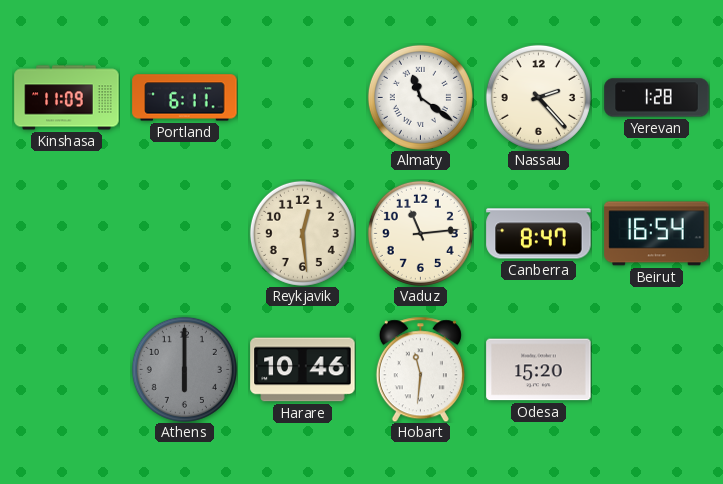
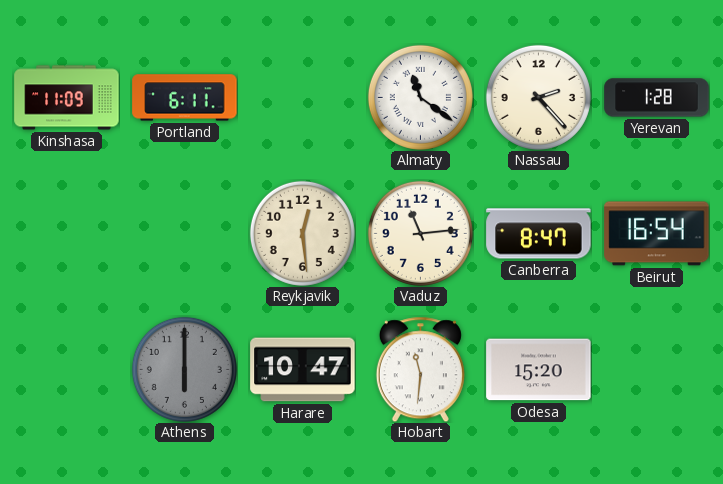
Harare: 10:46 -> 10:47 (303, 370)
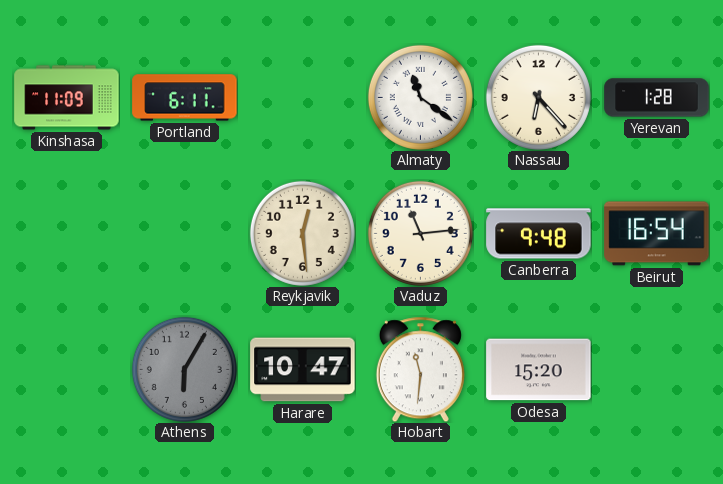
Nassau: 2:23 -> 6:23 (538, 97)
Canberra: 8:47 -> 9:48 (539, 234)
Athens: 6:00 -> 6:05 (184, 369)
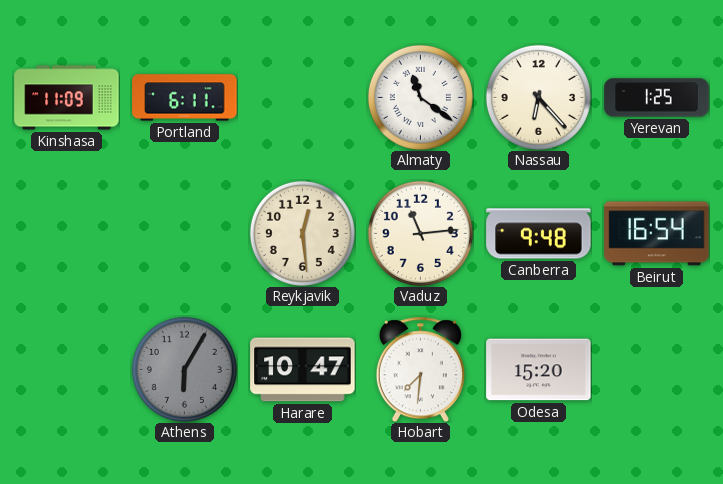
Yerevan: 1:28 -> 1:25 (657, 98)
Hobart: 11:31 -> 7:31 (420, 369)
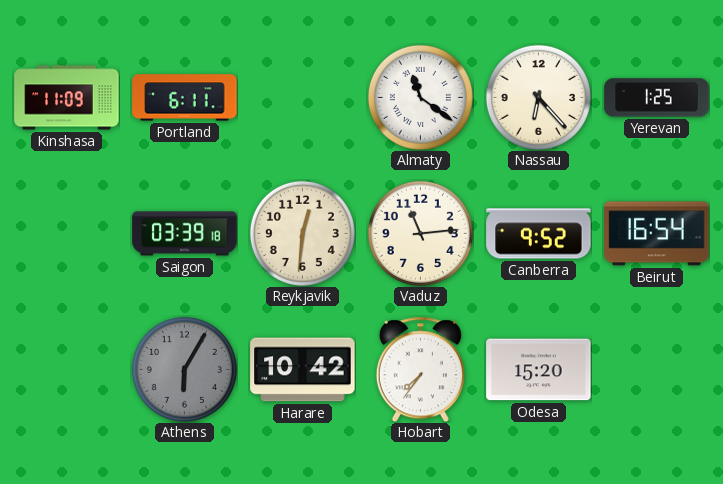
Saigon: none -> 03:39 (185, 234)
Reykjavik: 12:29 -> 12:31 (302, 233)
Canberra: 9:48 -> 9:52 (539, 234)
Harare: 10:47 -> 10:42 (303, 370)
Hobart: 7:31 -> 7:36 (420, 369)
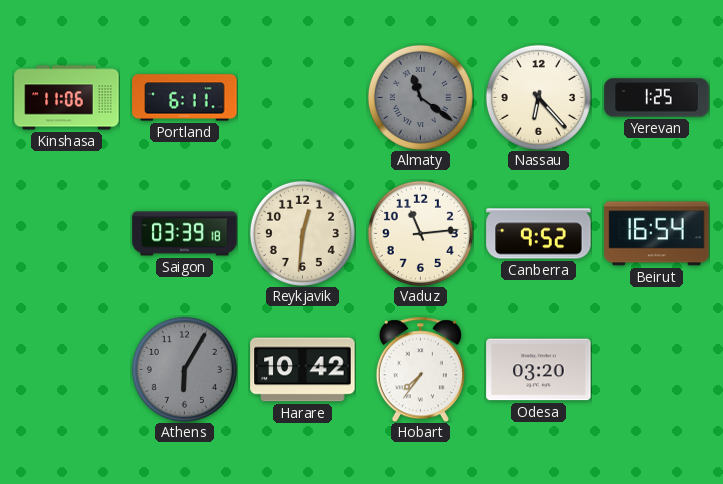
Kinshasa: 11:09 -> 11:06 (67, 98)
Almaty dial: white -> grey (420, 97)
Odesa: 15:20 -> 03:20 (539, 370)
